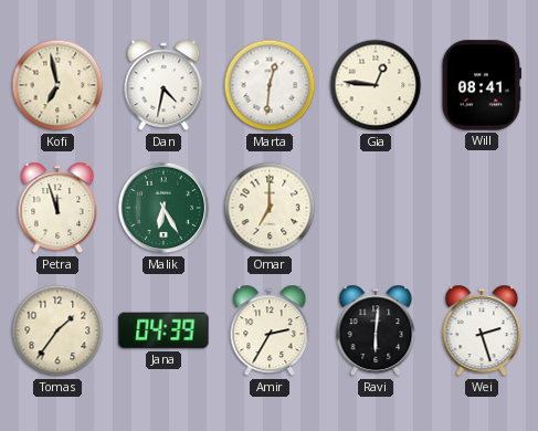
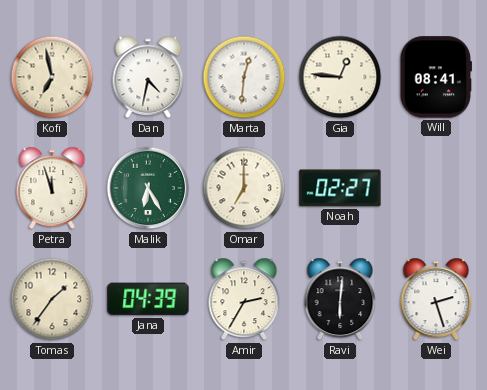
Noah: none -> 02:27 (340, 188)
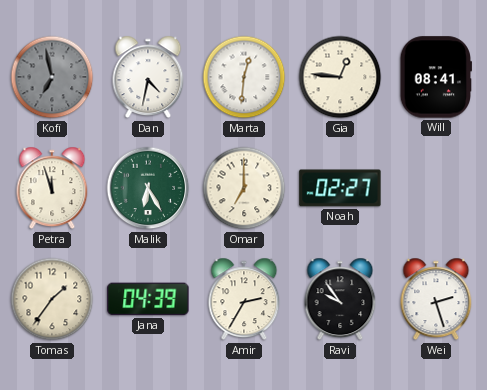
Kofi dial: cream -> grey (52, 77)
Ravi: 6:01 -> 9:54 (340, 299)
